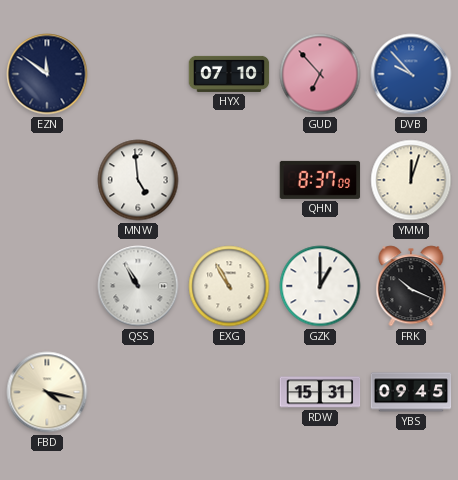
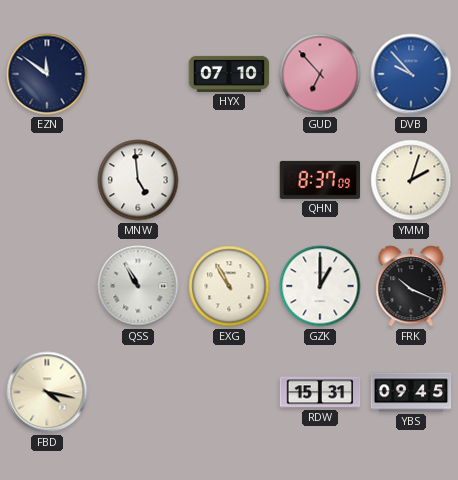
YMM: 12:03 -> 2:03 (411, 180)
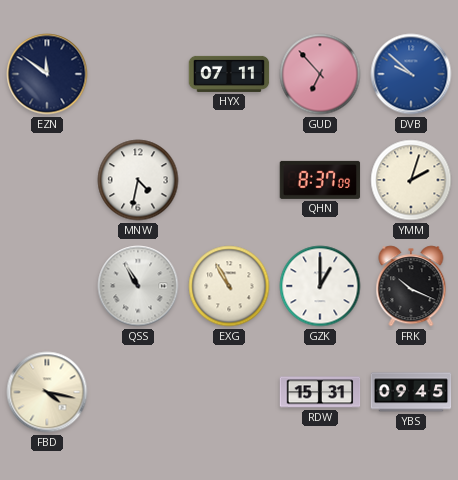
HYX: 07:10 -> 07:11 (229, 74)
DVB: 9:53 -> 9:52 (411, 74)
MNW: 4:59 -> 4:32 (138, 180)
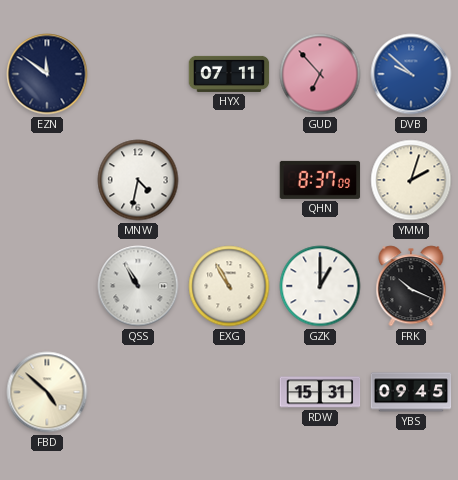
FBD: 4:17 -> 4:52 (47, 392)
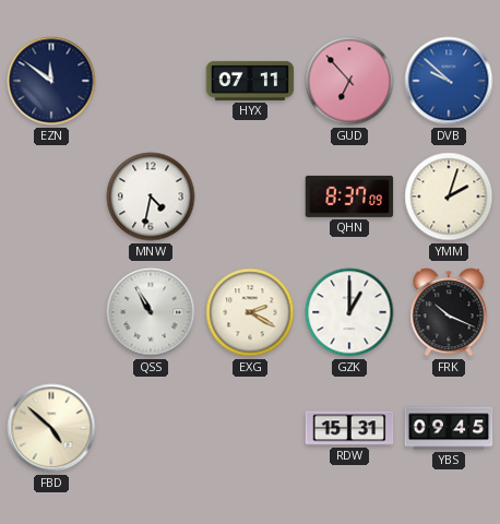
EXG: 10:55 -> 2:20 (250, 312)
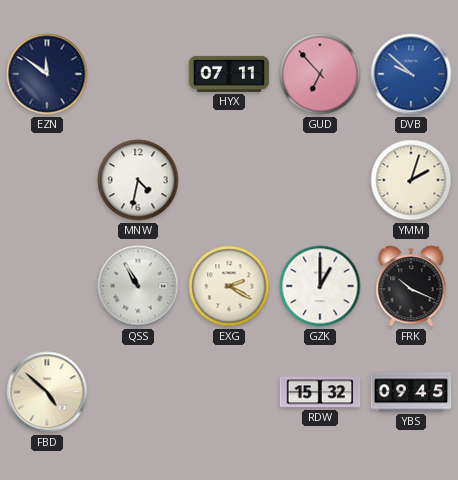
QHN: 8:37 -> none (349, 196)
RDW: 15:31 -> 15:32 (320, 392)
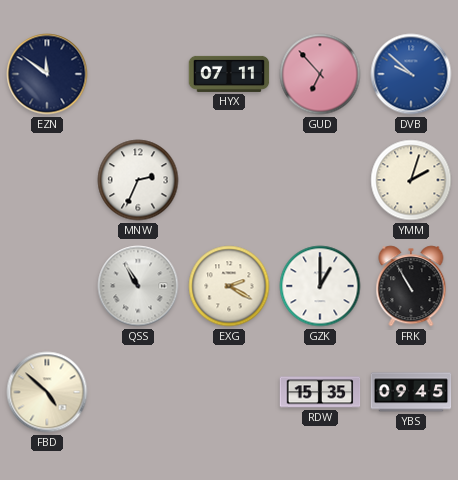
MNW: 4:32 -> 2:34 (138, 180)
FRK: 10:19 -> 10:55 (411, 286)
RDW: 15:32 -> 15:35 (320, 392)
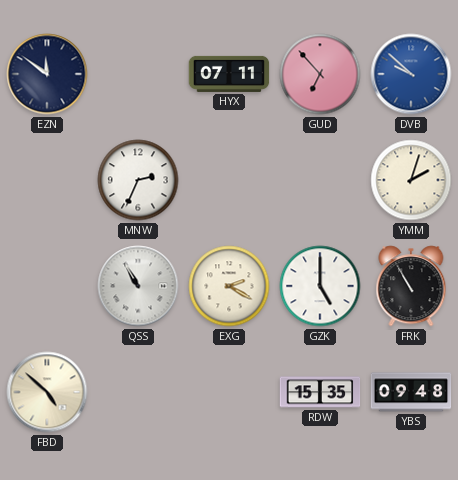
GZK: 1:00 -> 5:00 (320, 286)
YBS: 09:45 -> 09:48 (411, 392)
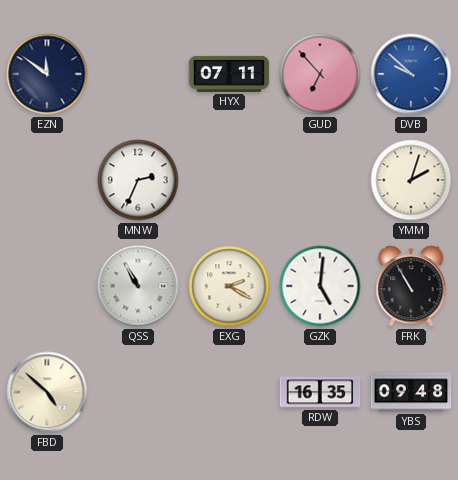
GZK: 5:00 -> 5:01 (320, 286)
RDW: 15:35 -> 16:35 (320, 392)
